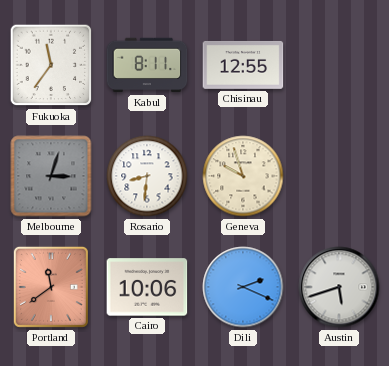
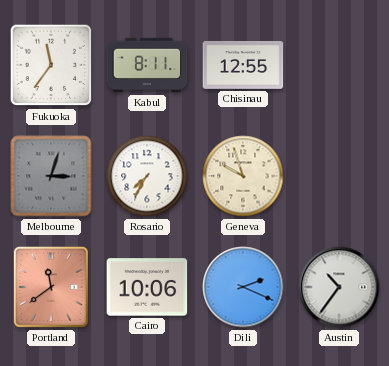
Rosario: 8:31 -> 7:35 (147, 176)
Austin: 5:42 -> 10:36 (339, 287)
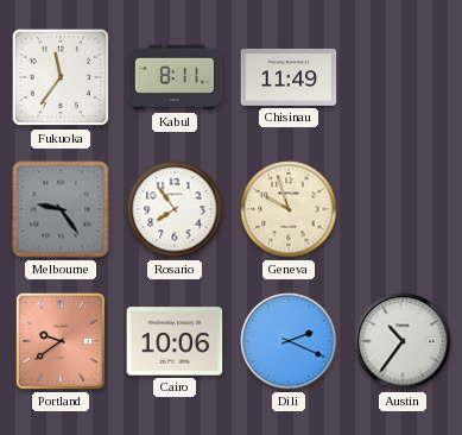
Chisinau: 12:55 -> 11:49 (289, 77)
Melbourne: 3:03 -> 9:24 (61, 209)
Rosario: 7:35 -> 7:54 (175, 209)
Portland: 11:39 -> 9:39 (61, 341)
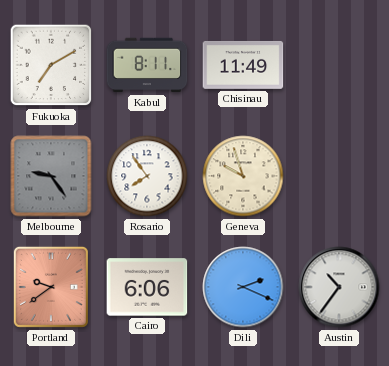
Fukuoka: 11:36 -> 7:10 (51, 65)
Cairo: 10:06 -> 6:06 (147, 287)
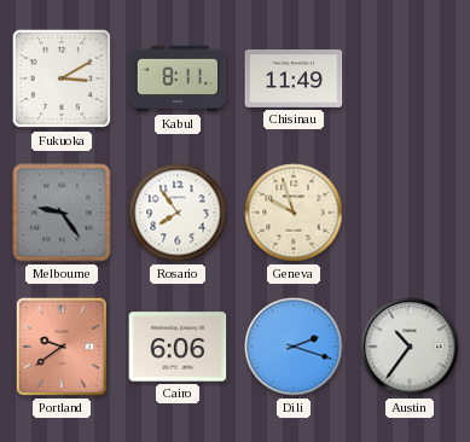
Fukuoka: 7:10 -> 3:10 (62, 78)
Dili: 2:19 -> 2:18 (294, 347)
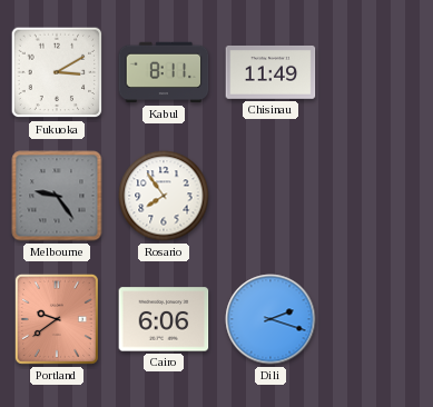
Geneva: 9:57 -> none (294, 213)
Austin: 10:36 -> none (410, 347)
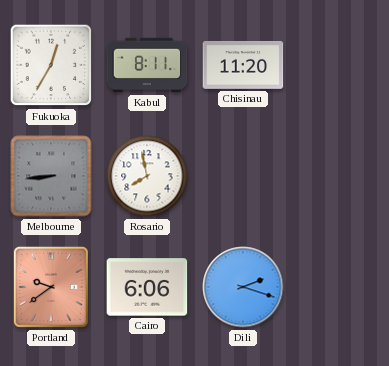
Fukuoka: 3:10 -> 12:35 (51, 65)
Chisinau: 11:49 -> 11:20 (243, 65)
Melbourne: 9:24 -> 8:44 (51, 176)
Rosario: 7:54 -> 7:58 (147, 176)
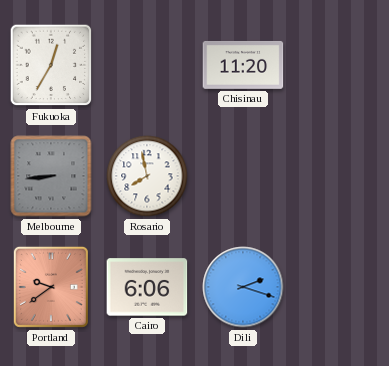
Kabul: 8:11 -> none (147, 65)
